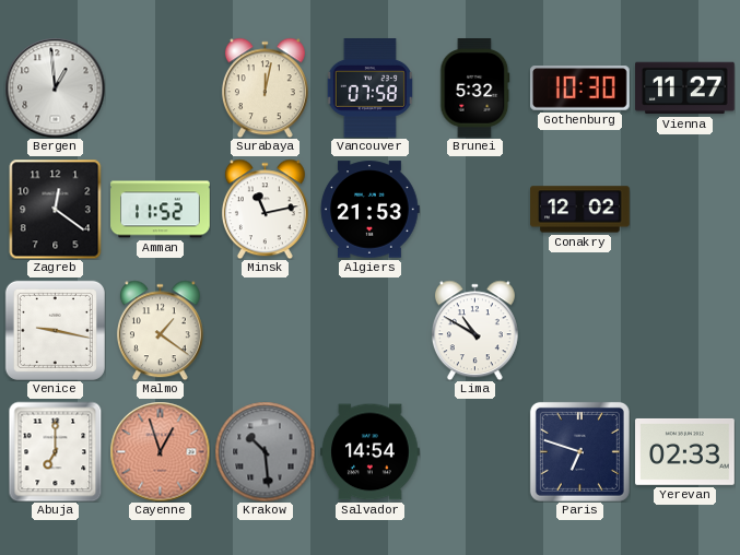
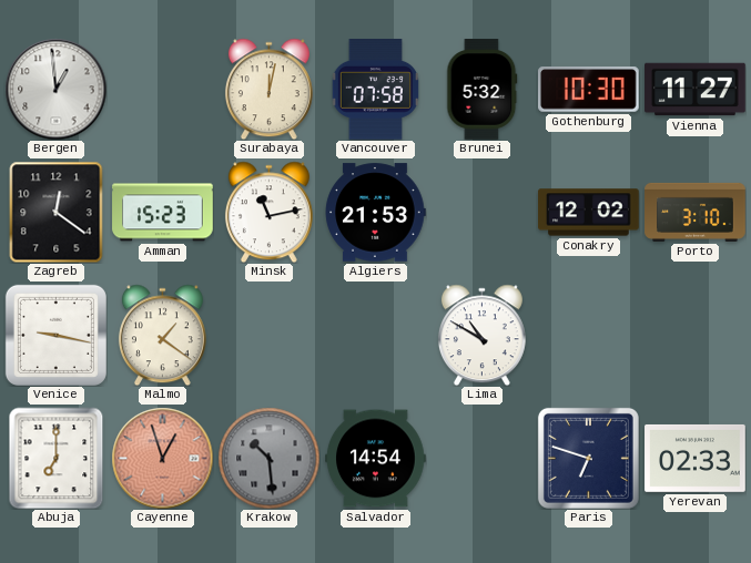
Amman: 11:52 -> 15:23 (163, 213)
Porto: none -> 3:10 (696, 212)
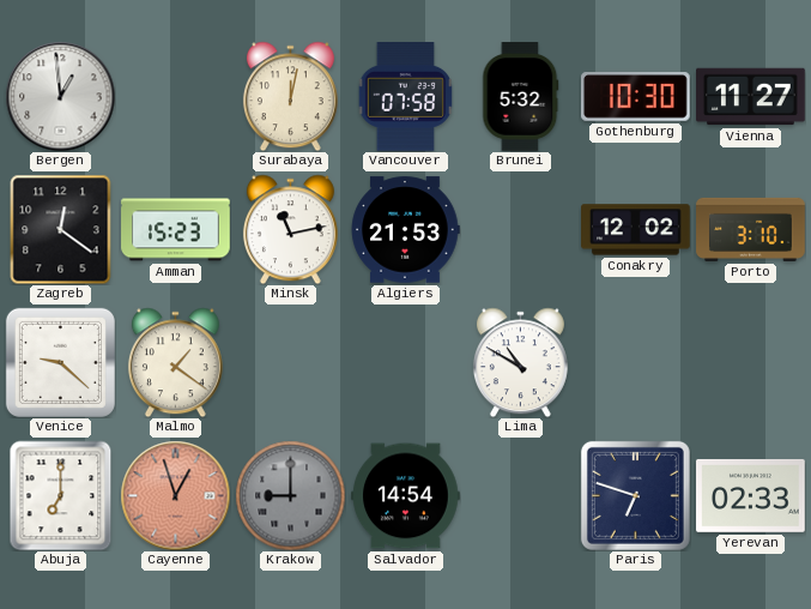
Venice: 9:17 -> 9:22 (60, 362)
Krakow: 10:29 -> 9:00 (290, 495)
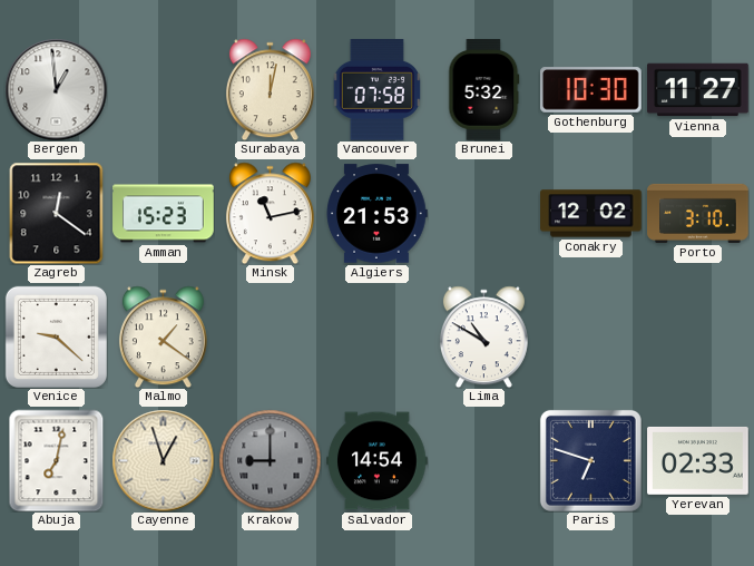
Abuja: 7:00 -> 7:02 (57, 460)
Cayenne dial: salmon -> cream (163, 460)
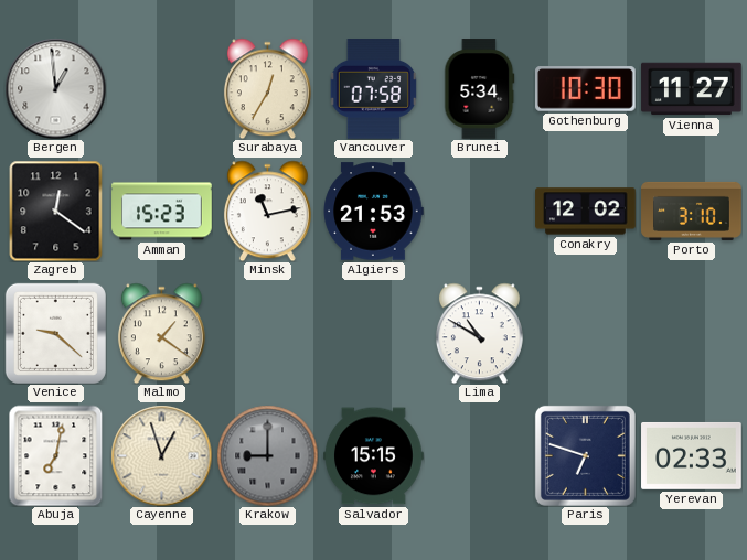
Surabaya: 12:02 -> 12:35 (267, 88)
Brunei: 5:32 -> 5:34 (480, 89)
Salvador: 14:54 -> 15:15 (374, 456)
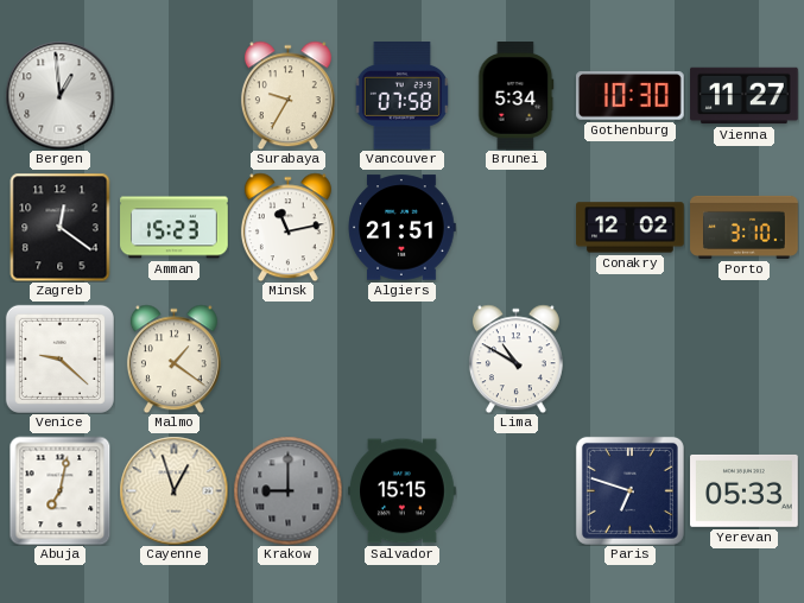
Surabaya: 12:35 -> 9:35 (287, 95)
Algiers: 21:53 -> 21:51 (401, 228)
Yerevan: 02:33 -> 05:33 (745, 490)
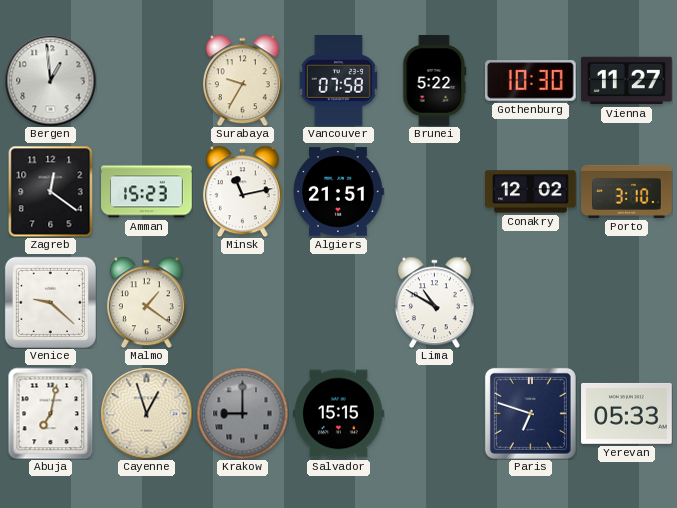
Brunei: 5:34 -> 5:22 (435, 81)
